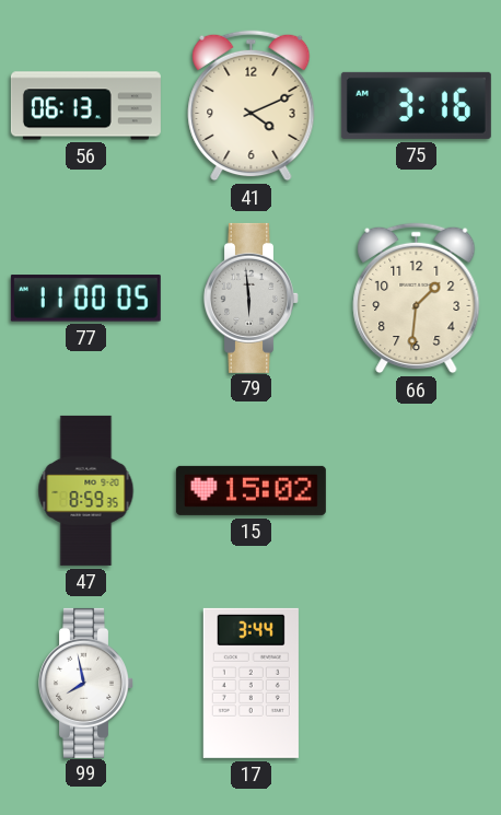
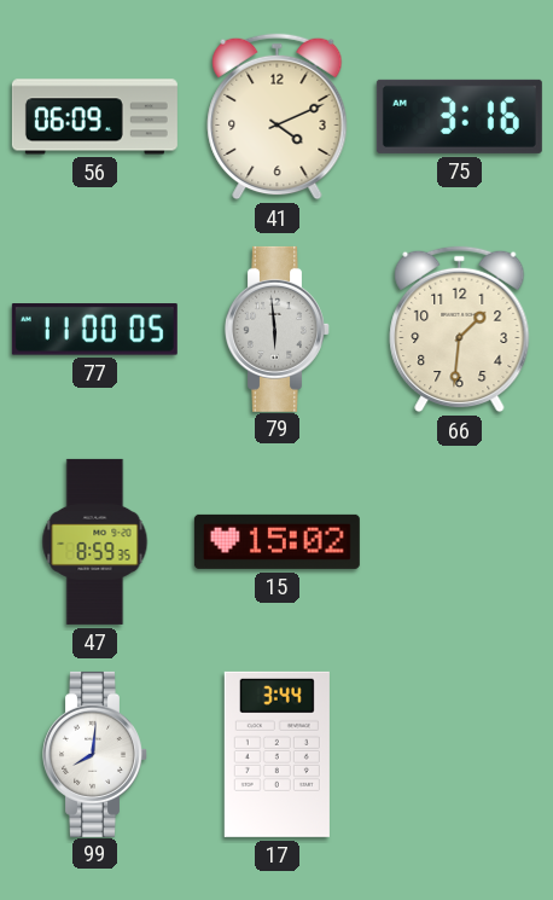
56: 06:13 -> 06:09 (94, 117)
99: 7:58 -> 8:01 (95, 754)
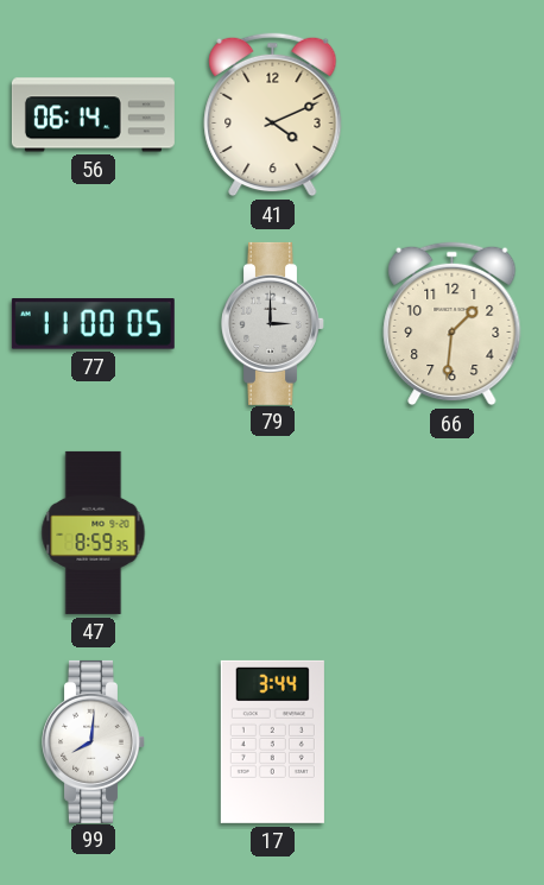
56: 06:09 -> 06:14 (93, 115)
75: 3:16 -> none (459, 116)
79: 5:59 -> 3:00 (273, 323)
15: 15:02 -> none (276, 541)
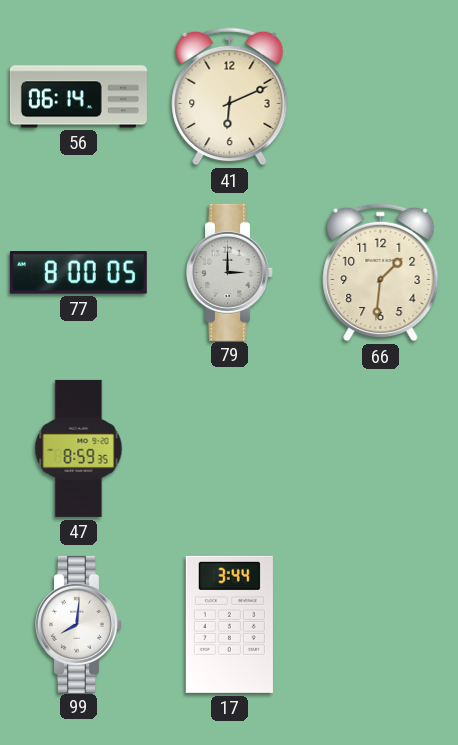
41: 4:11 -> 6:11 (230, 97)
77: 11:00 -> 8:00 (78, 273)
